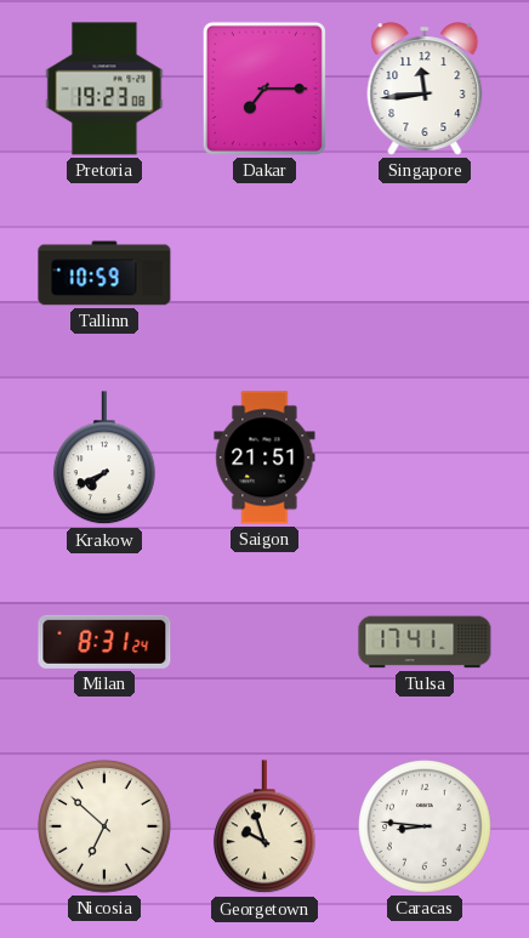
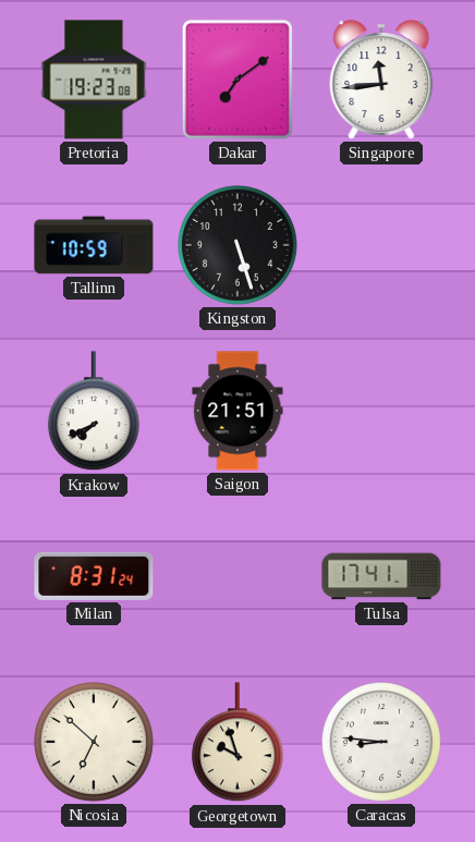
Dakar: 7:15 -> 7:09 (237, 80)
Kingston: none -> 5:27 (239, 246)
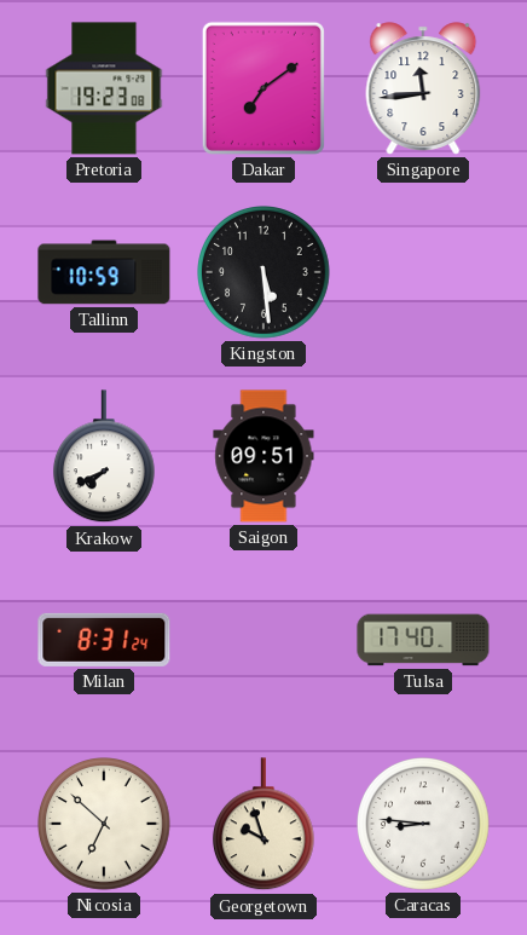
Kingston: 5:27 -> 5:29 (265, 273)
Saigon: 21:51 -> 09:51 (263, 456)
Tulsa: 17:41 -> 17:40 (423, 640)
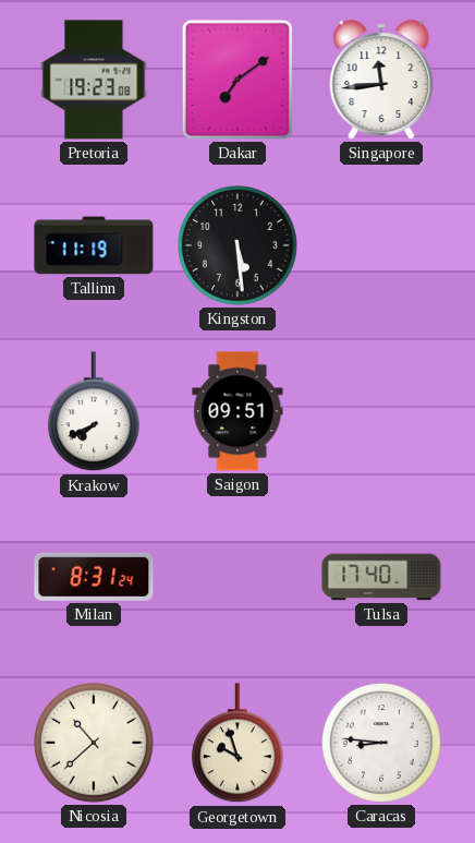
Tallinn: 10:59 -> 11:19 (94, 245)
Nicosia: 6:52 -> 10:38 (95, 744)
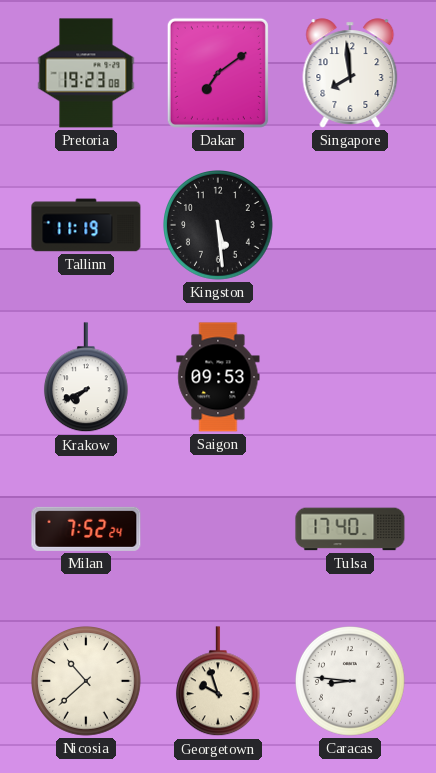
Singapore: 11:44 -> 7:59 (350, 73)
Saigon: 09:51 -> 09:53 (218, 377)
Milan: 8:31 -> 7:52 (86, 529)
